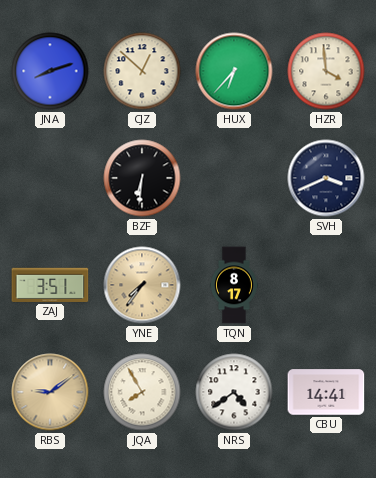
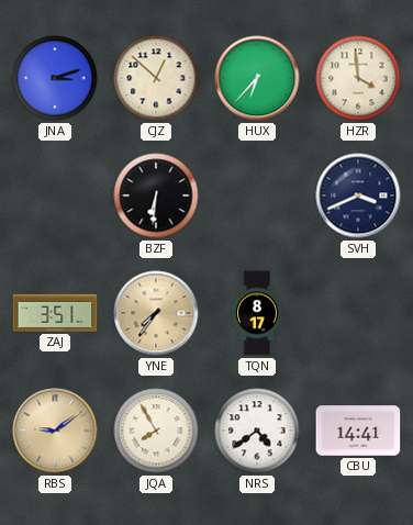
JNA: 8:12 -> 3:12 (55, 78)
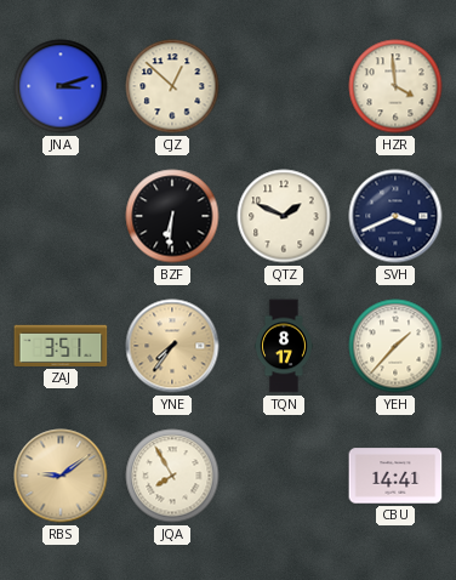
HUX: 6:37 -> none (257, 78)
QTZ: none -> 1:49 (284, 216)
YEH: none -> 1:37 (395, 346)
NRS: 4:39 -> none (257, 431)
